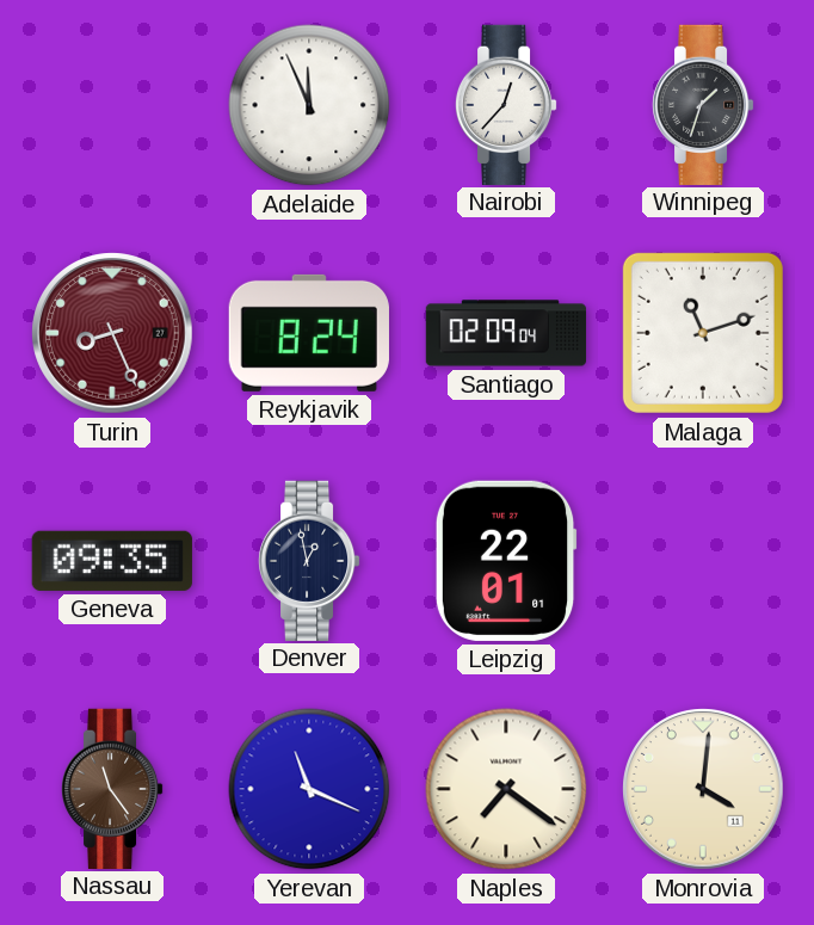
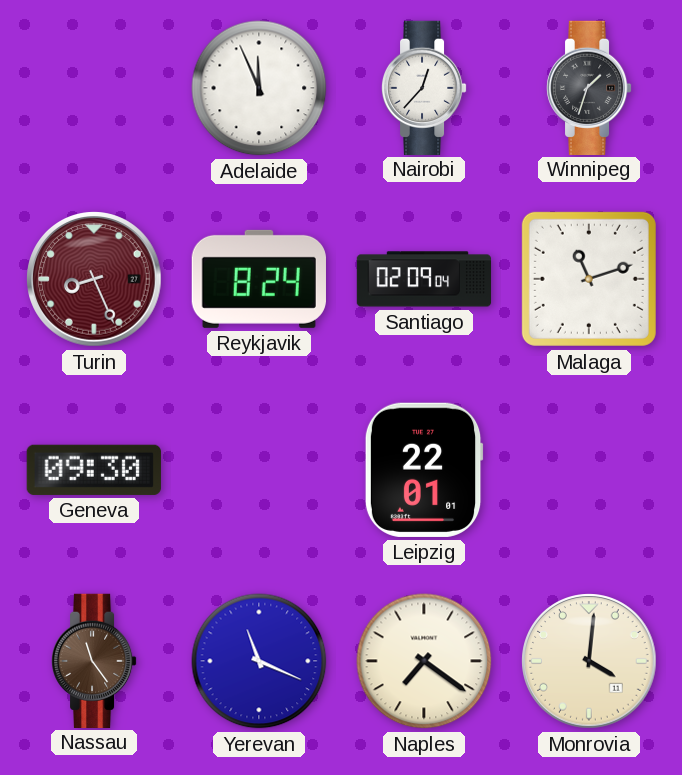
Geneva: 09:35 -> 09:30 (94, 470)
Denver: 12:58 -> none (309, 560)
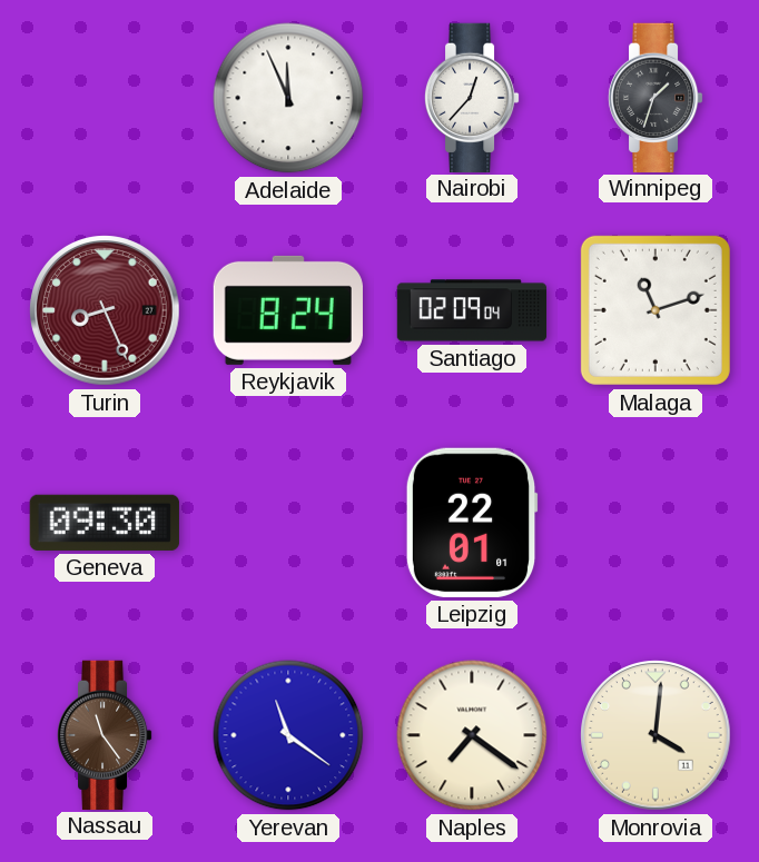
Yerevan: 11:19 -> 11:21 (288, 735)
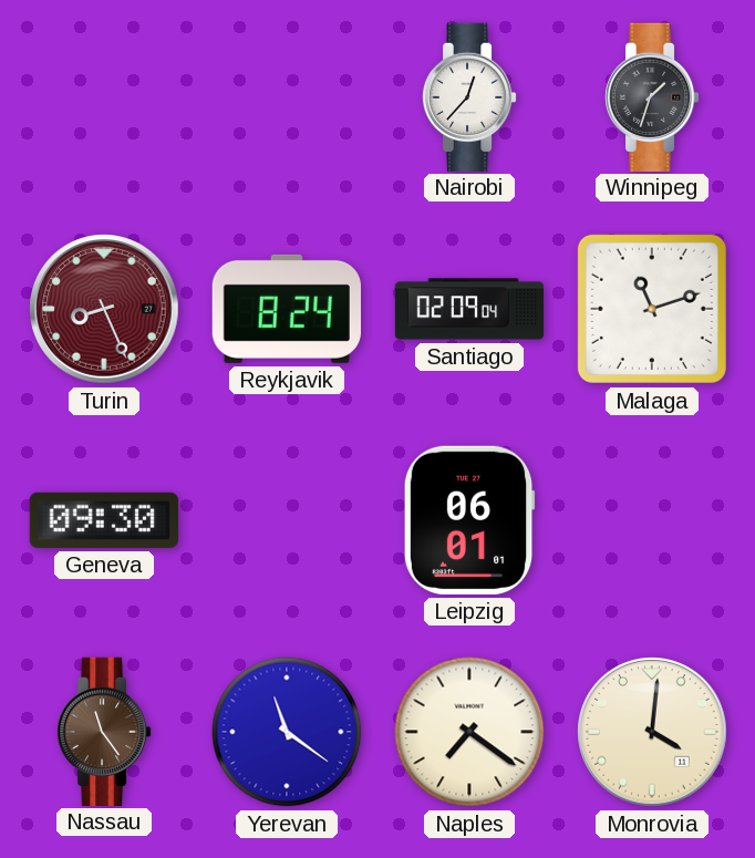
Adelaide: 11:56 -> none (288, 98)
Leipzig: 22:01 -> 06:01 (469, 520)
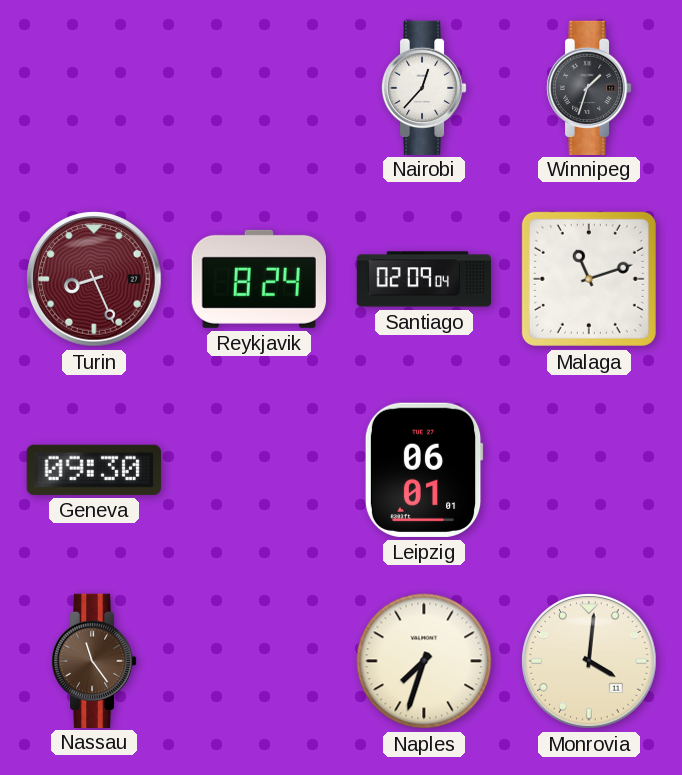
Yerevan: 11:21 -> none (287, 732)
Naples: 7:21 -> 7:33 (424, 661)
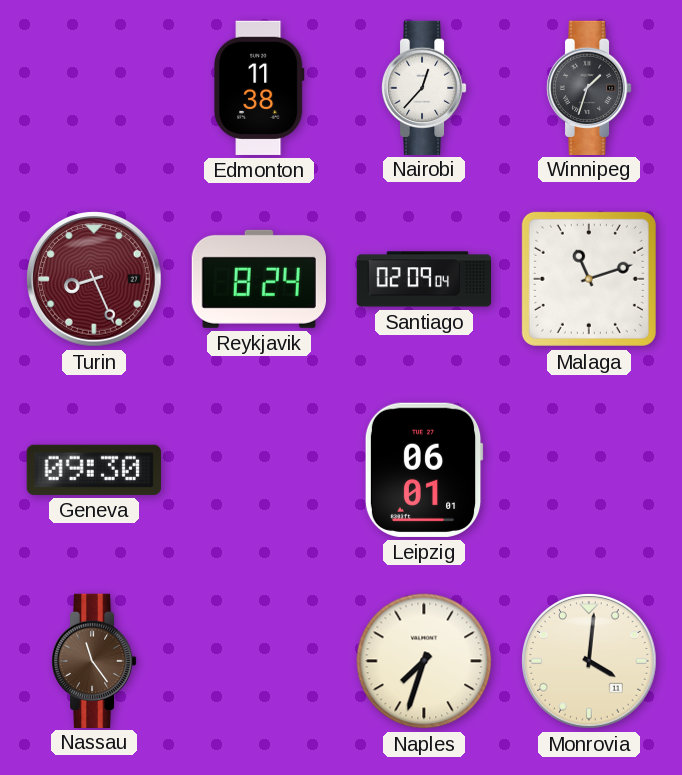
Edmonton: none -> 11:38 (259, 88)
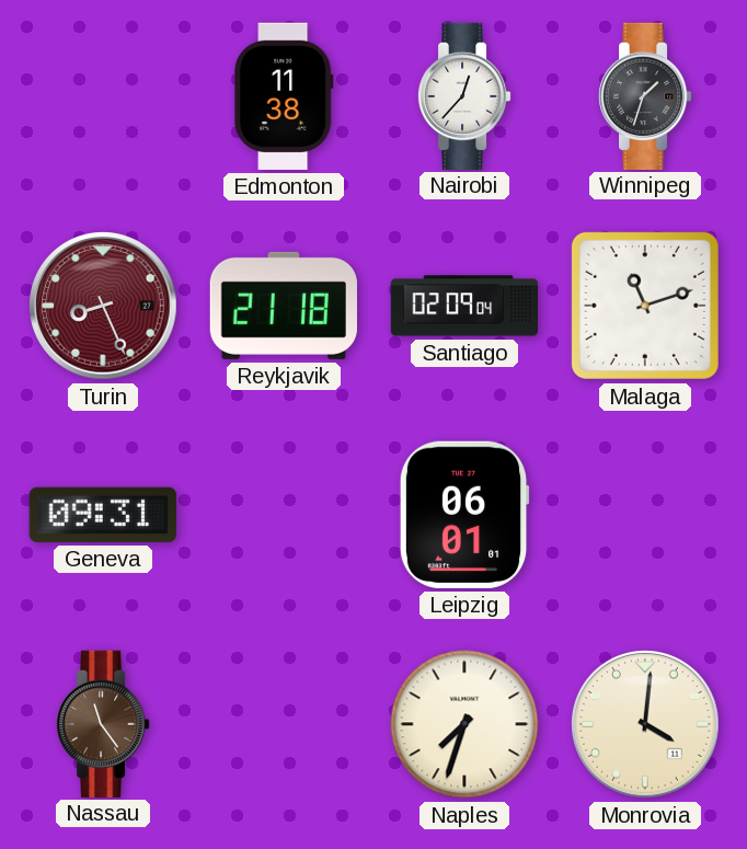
Reykjavik: 8:24 -> 21:18 (284, 306)
Geneva: 09:30 -> 09:31 (103, 515)
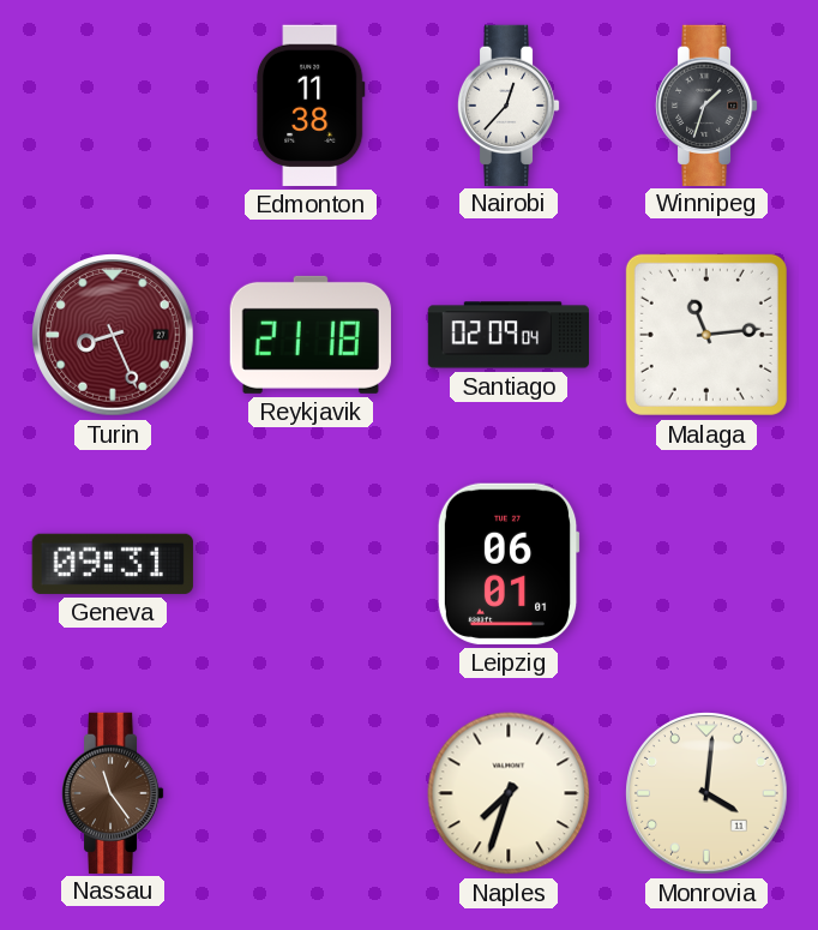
Malaga: 11:12 -> 11:14 (706, 335)
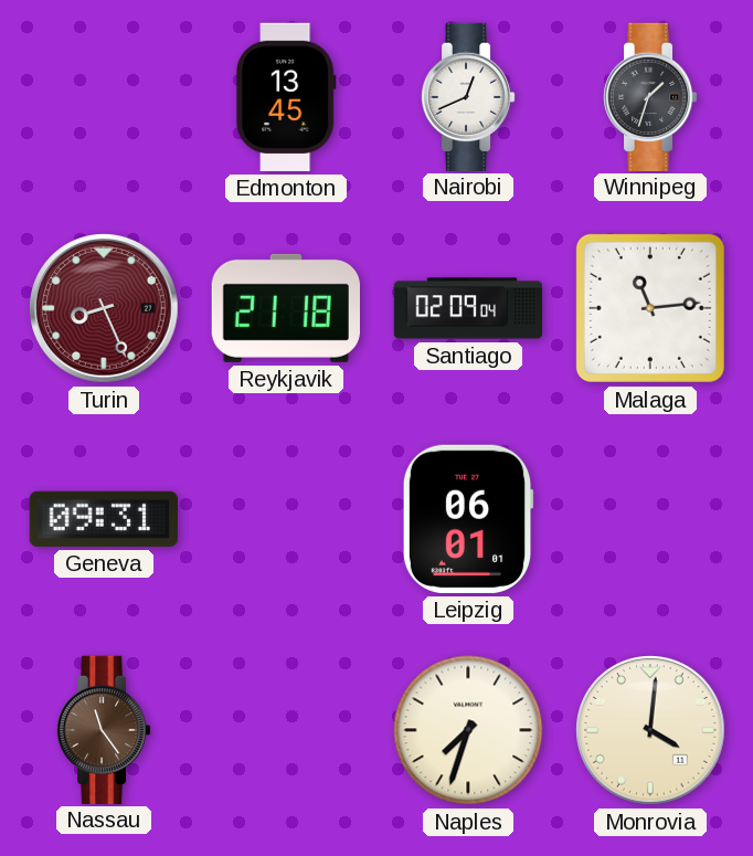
Edmonton: 11:38 -> 13:45 (286, 97)
Nairobi: 12:37 -> 12:41 (468, 96)
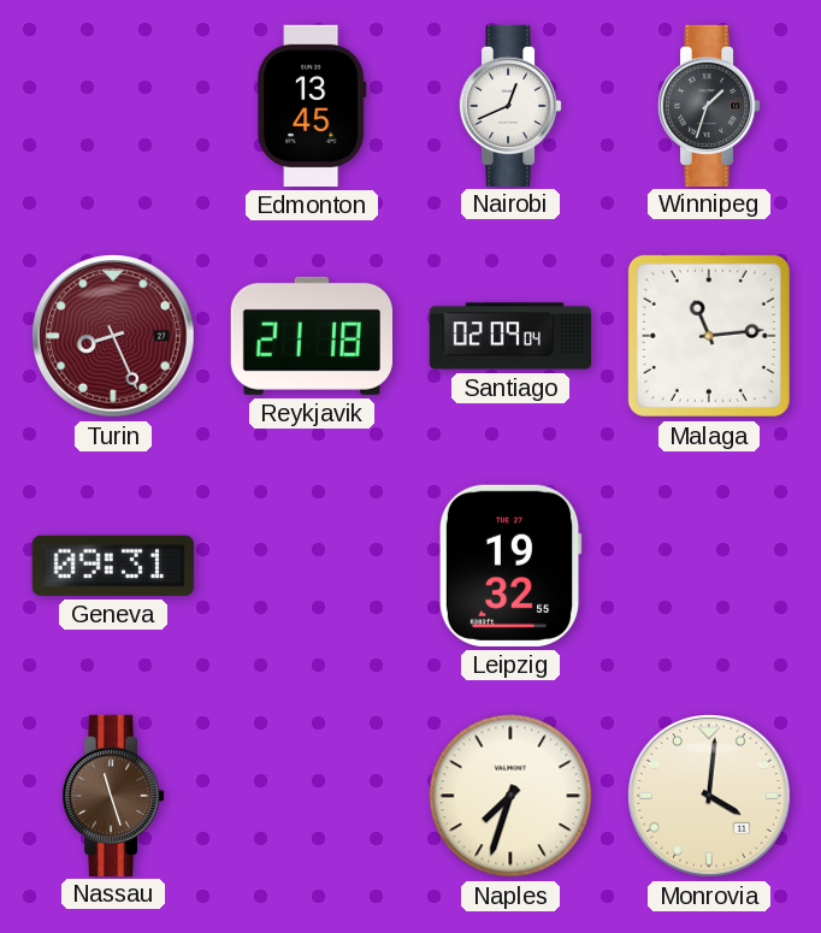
Leipzig: 06:01 -> 19:32 (510, 566)
Nassau: 11:24 -> 11:27 (113, 795)
